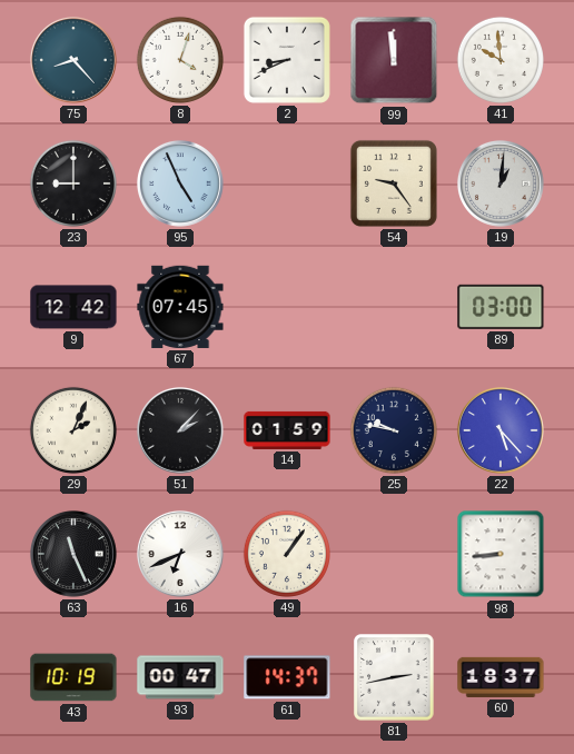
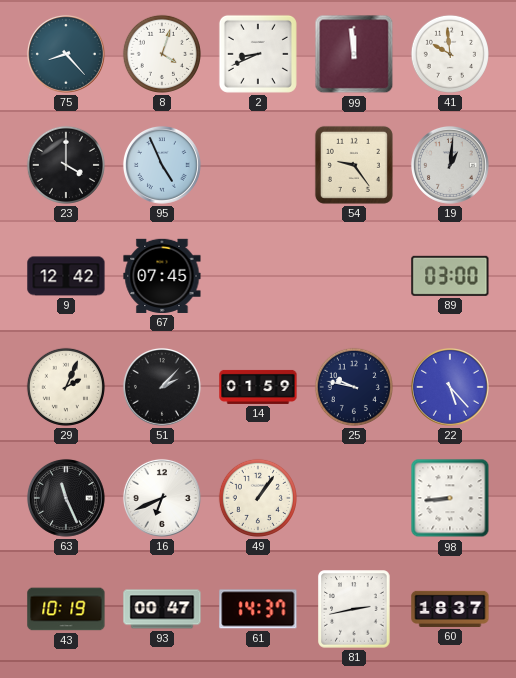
23: 9:00 -> 4:00 (66, 165)
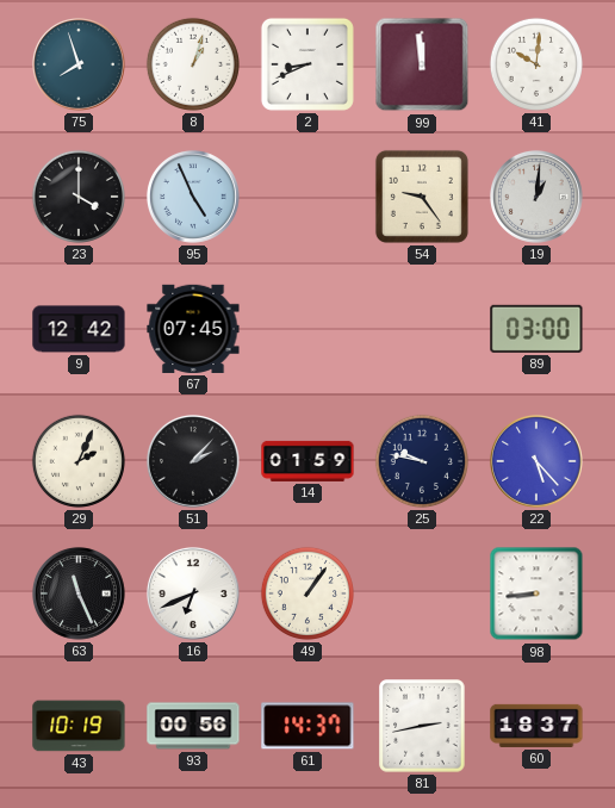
75: 8:23 -> 7:57 (79, 64)
8: 4:03 -> 1:03 (193, 64)
41: 9:59 -> 10:01 (536, 64)
93: 00:47 -> 00:56 (193, 726)
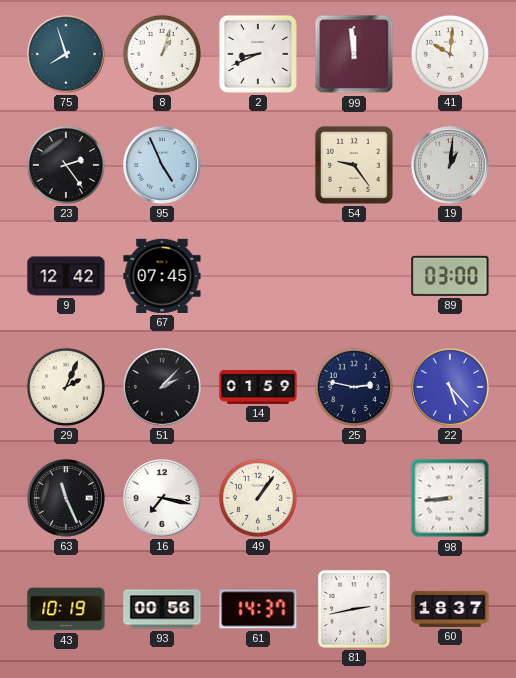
23: 4:00 -> 2:24 (66, 165)
25: 9:47 -> 2:47 (354, 387)
16: 6:41 -> 7:17 (162, 498)
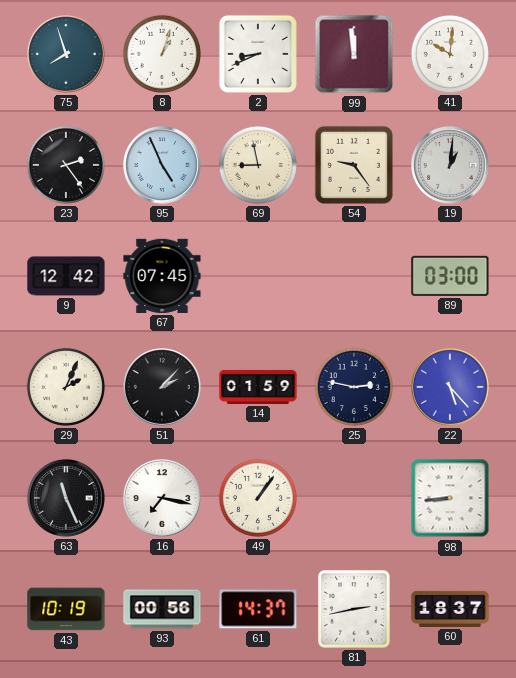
69: none -> 8:58 (258, 165)
